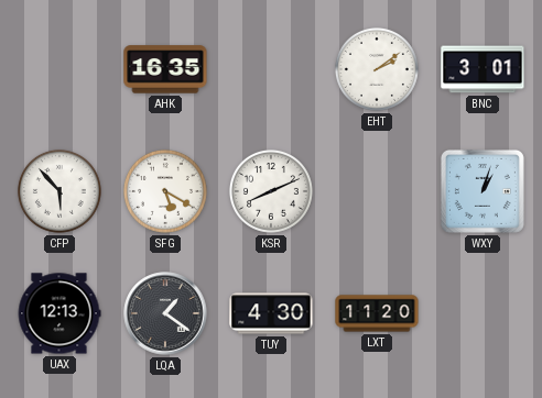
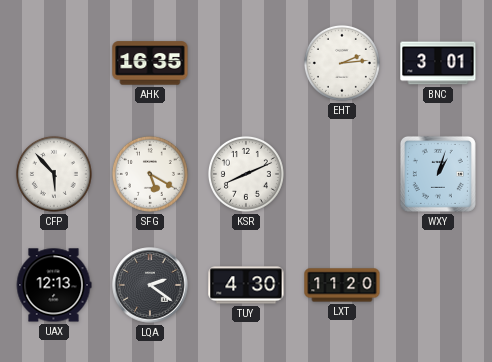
EHT: 2:09 -> 2:14 (342, 63)
LQA: 1:21 -> 2:21 (150, 285)
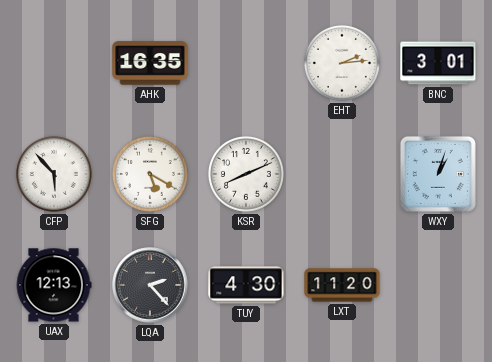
LQA: 2:21 -> 2:23 (150, 285)
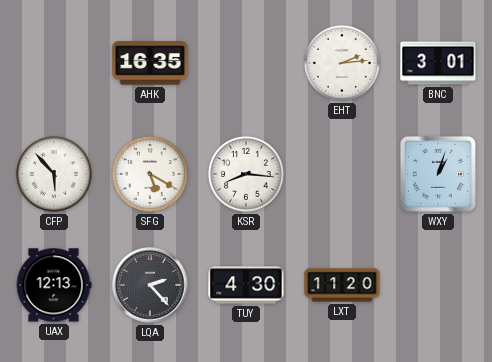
KSR: 8:11 -> 8:16 (246, 174)
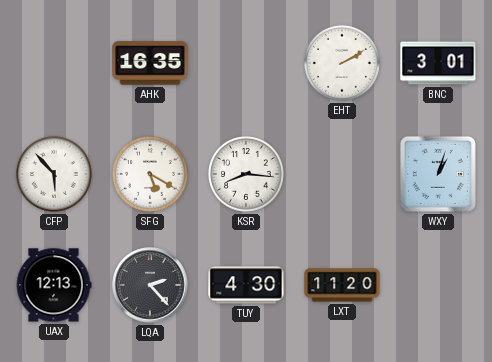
EHT: 2:14 -> 2:10 (342, 63)
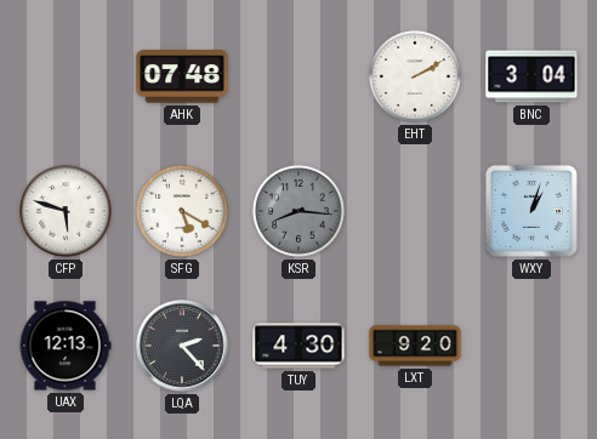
AHK: 16:35 -> 07:48 (182, 76)
BNC: 3:01 -> 3:04 (531, 76)
CFP: 5:53 -> 5:48 (66, 211)
KSR dial: white -> grey (298, 211)
LXT: 11:20 -> 9:20 (415, 346)
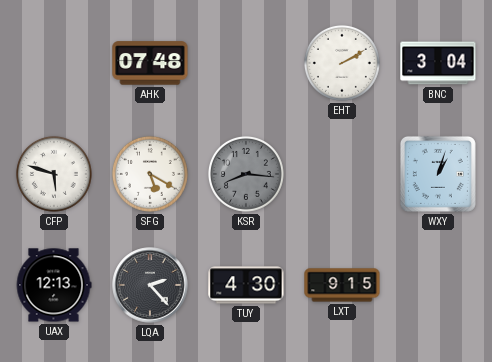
LXT: 9:20 -> 9:15 (342, 285)
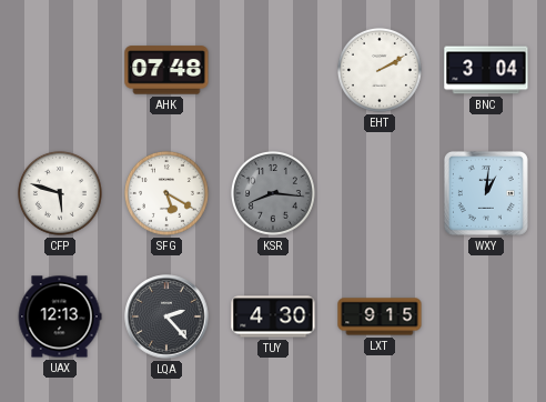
WXY: 1:03 -> 1:01 (486, 193)
